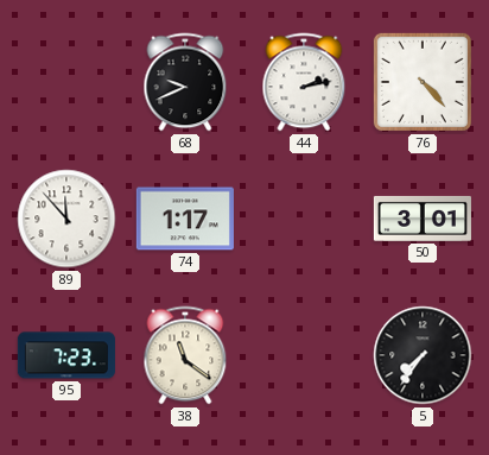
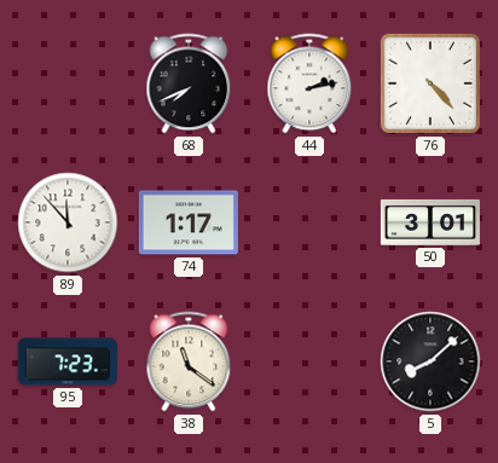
68: 9:41 -> 7:41 (189, 83)
5: 7:36 -> 8:08 (430, 361)
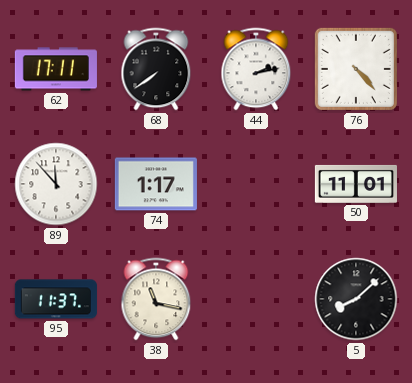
62: none -> 17:11 (56, 69)
68: 7:41 -> 7:39 (156, 69)
50: 3:01 -> 11:01 (356, 184)
95: 7:23 -> 11:37 (56, 299)
38: 11:21 -> 11:17 (156, 299)
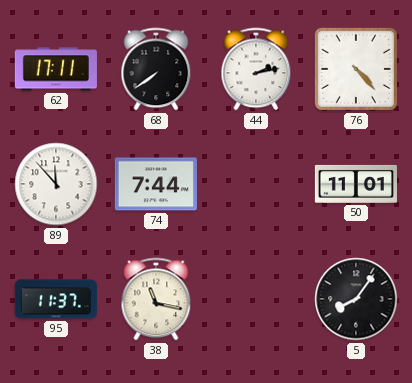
74: 1:17 -> 7:44 (156, 184)
5: 8:08 -> 8:06 (356, 299)
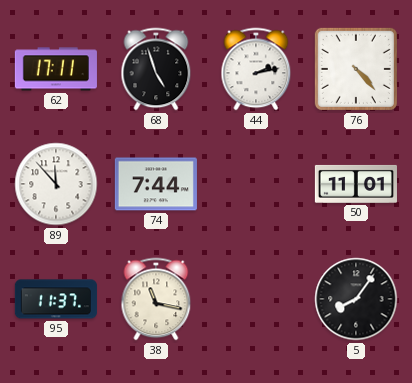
68: 7:39 -> 4:57 (156, 69)
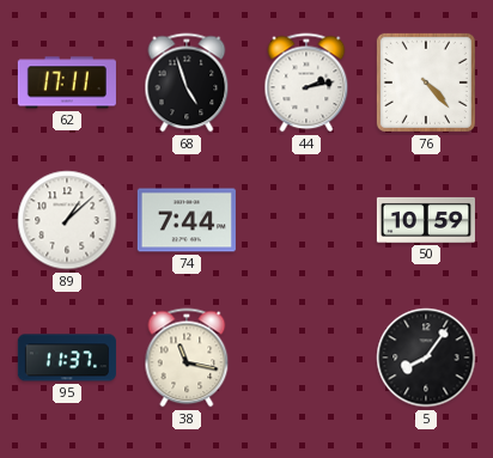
89: 11:53 -> 1:08 (67, 220)
50: 11:01 -> 10:59 (426, 220)
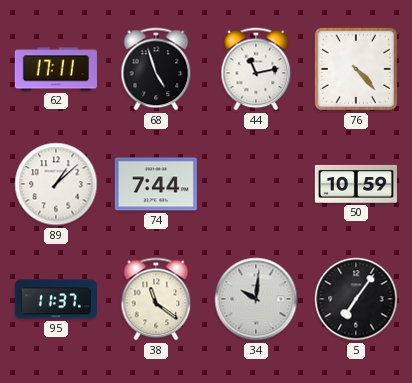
44: 2:13 -> 11:13 (256, 69)
38: 11:17 -> 11:21 (156, 299)
34: none -> 10:01 (256, 299)
5: 8:06 -> 7:06 (356, 299)
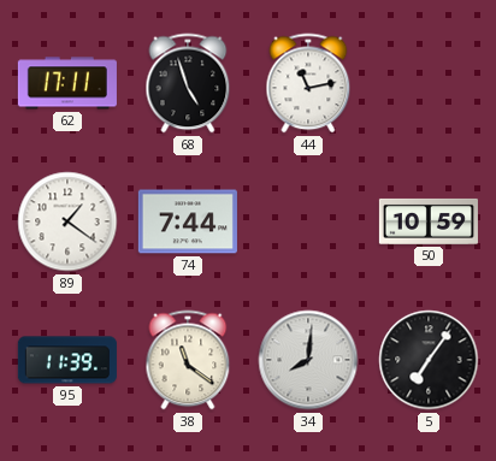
76: 4:23 -> none (356, 69)
89: 1:08 -> 1:21 (67, 221)
95: 11:37 -> 11:39 (67, 360)
34: 10:01 -> 8:01 (308, 360)
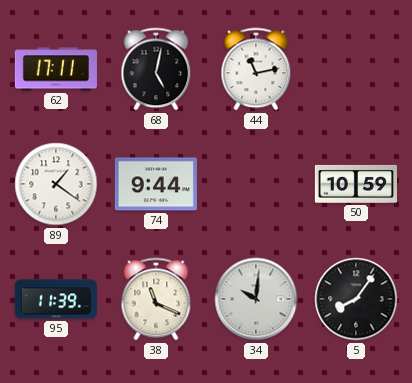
68: 4:57 -> 5:02 (156, 69)
74: 7:44 -> 9:44 (156, 184)
38: 11:21 -> 11:19 (156, 299)
34: 8:01 -> 10:01 (256, 299)
5: 7:06 -> 8:06 (356, 299)
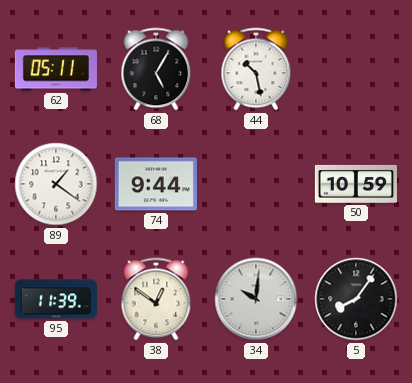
62: 17:11 -> 05:11 (56, 69)
68: 5:02 -> 5:05 (156, 69)
44: 11:13 -> 10:28 (256, 69)
38: 11:19 -> 12:51 (156, 299)
